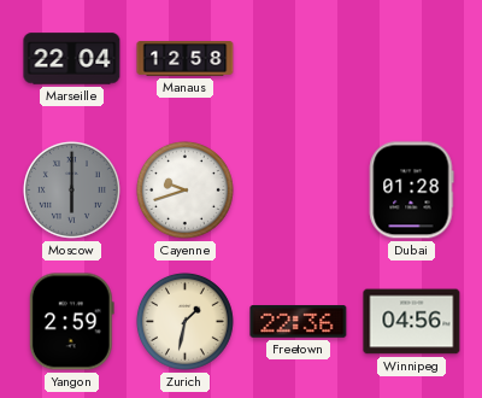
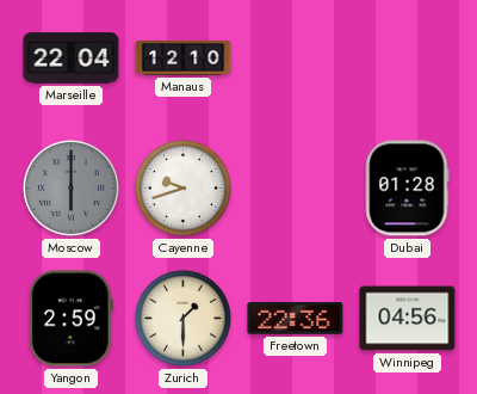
Manaus: 12:58 -> 12:10 (184, 59)
Zurich: 1:32 -> 1:30 (182, 318)
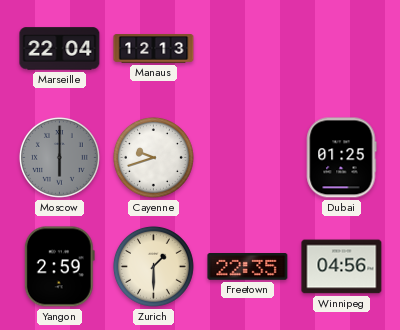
Manaus: 12:10 -> 12:13 (154, 49)
Dubai: 01:28 -> 01:25 (341, 158)
Freetown: 22:36 -> 22:35 (248, 267)
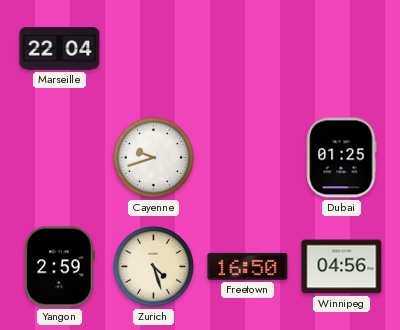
Manaus: 12:13 -> none (154, 49)
Moscow: 6:00 -> none (59, 157)
Zurich: 1:30 -> 4:27 (153, 266)
Freetown: 22:35 -> 16:50 (248, 267)
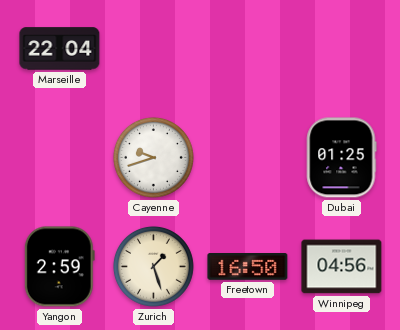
Zurich: 4:27 -> 1:27 (153, 266)
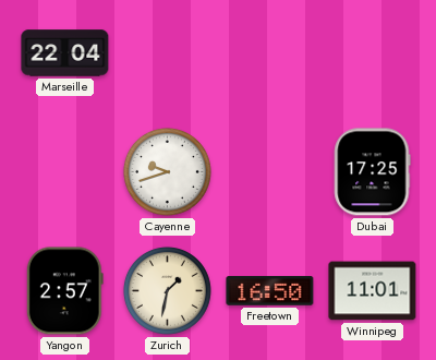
Dubai: 01:25 -> 17:25 (372, 172)
Yangon: 2:59 -> 2:57 (64, 291)
Zurich: 1:27 -> 1:32 (167, 290)
Winnipeg: 04:56 -> 11:01 (373, 291)
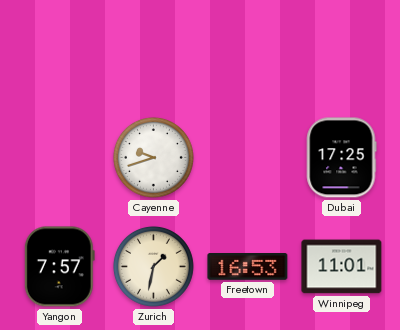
Marseille: 22:04 -> none (65, 53)
Yangon: 2:57 -> 7:57 (59, 267)
Freetown: 16:50 -> 16:53 (248, 267)
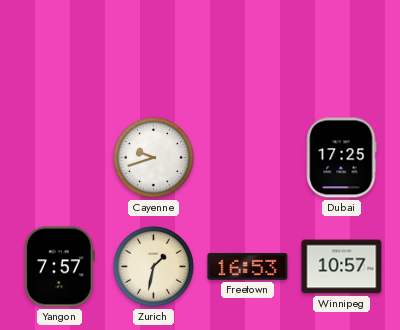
Winnipeg: 11:01 -> 10:57 (342, 267)
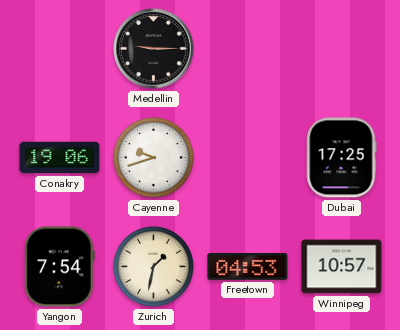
Medellin: none -> 9:15 (154, 49)
Conakry: none -> 19:06 (60, 158)
Yangon: 7:57 -> 7:54 (59, 267)
Freetown: 16:53 -> 04:53 (248, 267)
